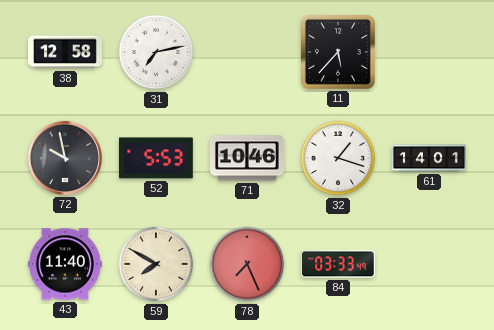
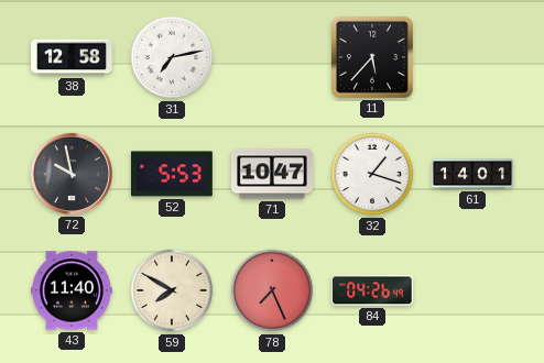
71: 10:46 -> 10:47 (272, 174)
84: 03:33 -> 04:26 (372, 290)
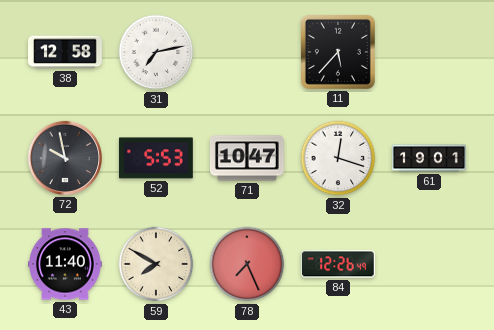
32: 1:18 -> 12:18 (338, 158)
61: 14:01 -> 19:01 (429, 158)
84: 04:26 -> 12:26 (338, 264)
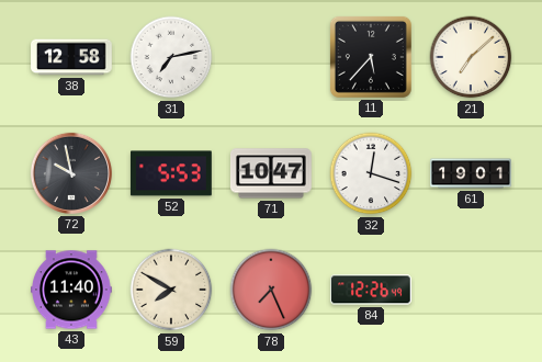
21: none -> 7:08 (471, 57)
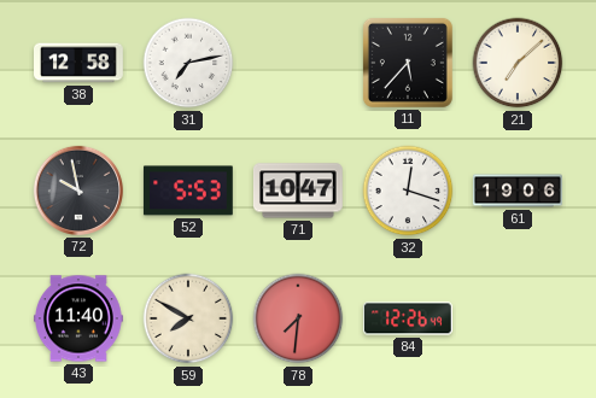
61: 19:01 -> 19:06 (518, 191)
78: 7:26 -> 7:31 (298, 318)
